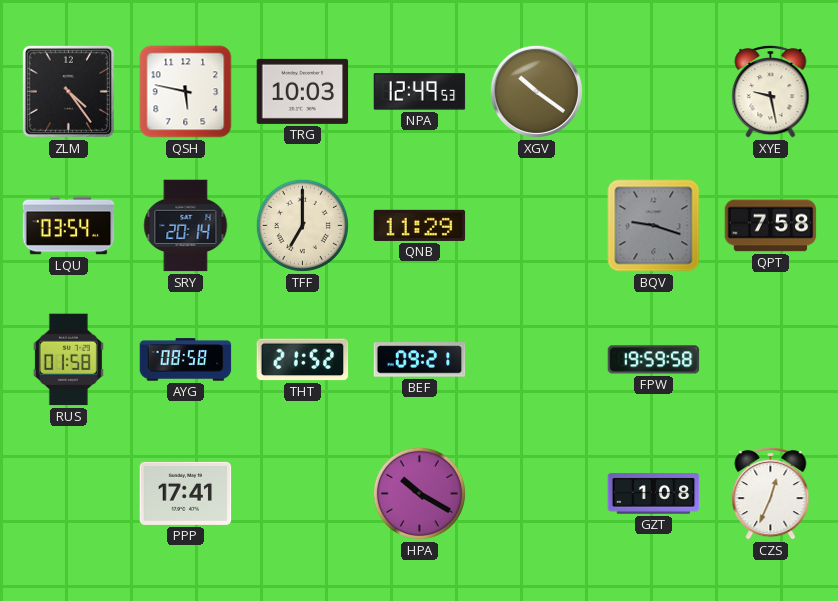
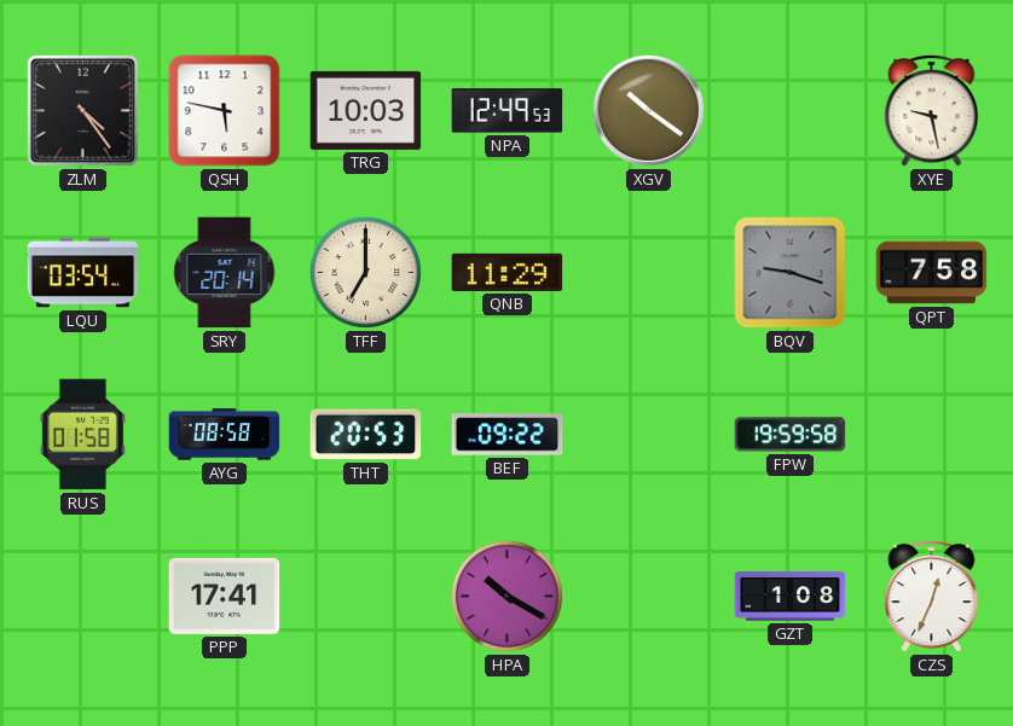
THT: 21:52 -> 20:53 (366, 435)
BEF: 09:21 -> 09:22 (508, 435)
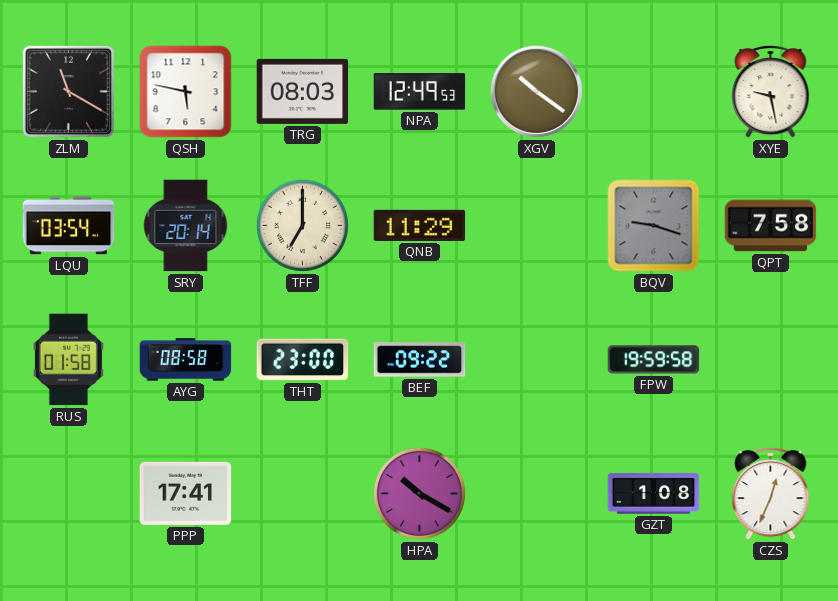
ZLM: 4:24 -> 11:20 (68, 91)
TRG: 10:03 -> 08:03 (303, 91)
THT: 20:53 -> 23:00 (303, 360)
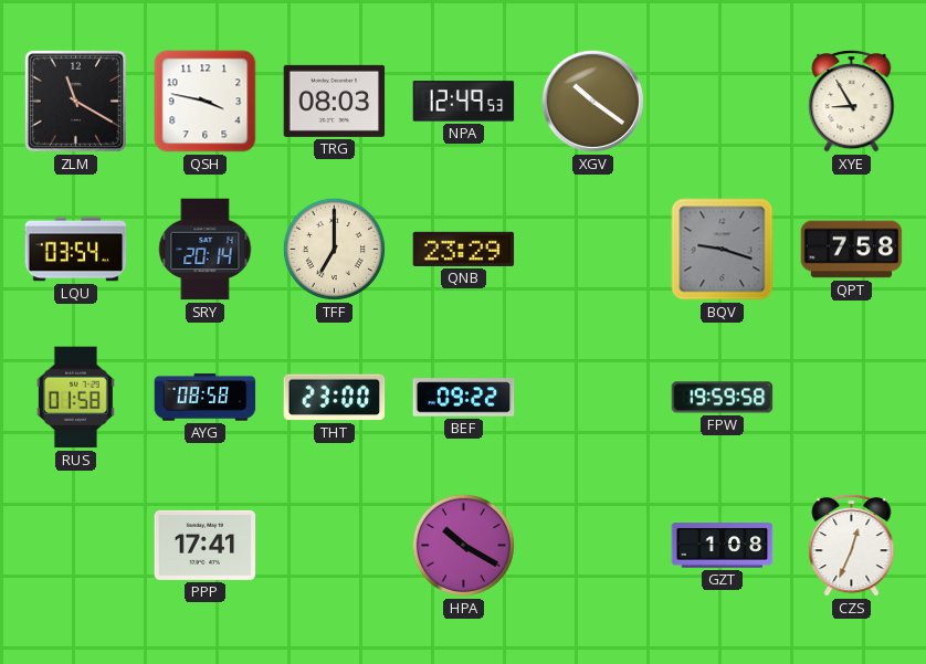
QSH: 5:47 -> 3:47 (206, 102)
XYE: 9:28 -> 8:55 (852, 101)
QNB: 11:29 -> 23:29 (464, 249)
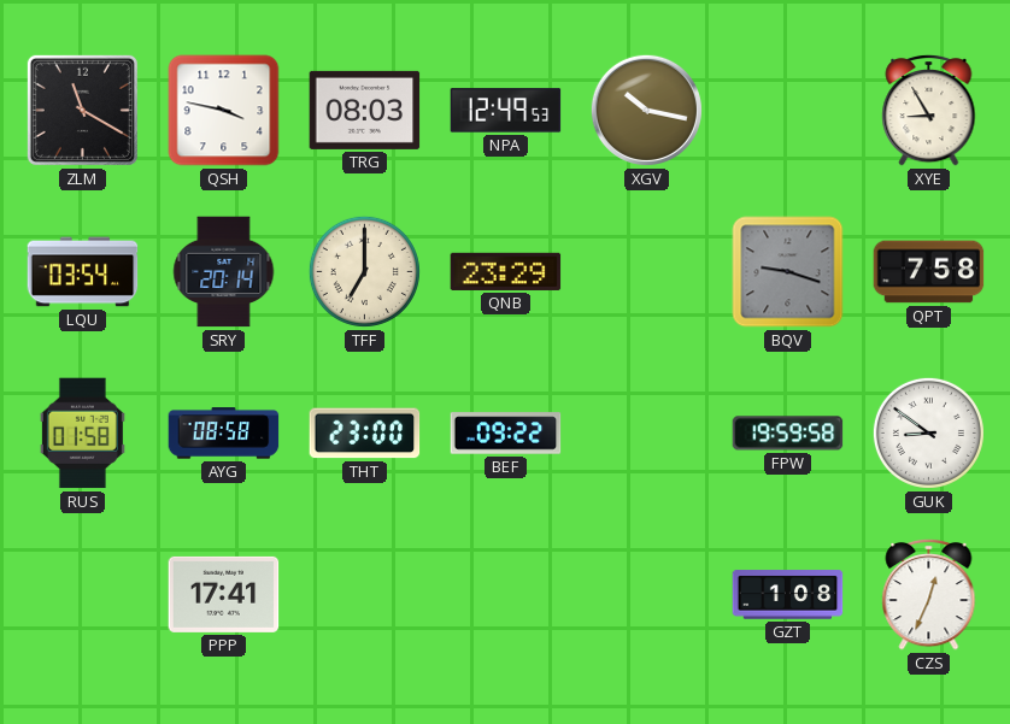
XGV: 10:21 -> 10:17 (646, 110)
GUK: none -> 8:51 (928, 432)
HPA: 10:20 -> none (463, 545)
